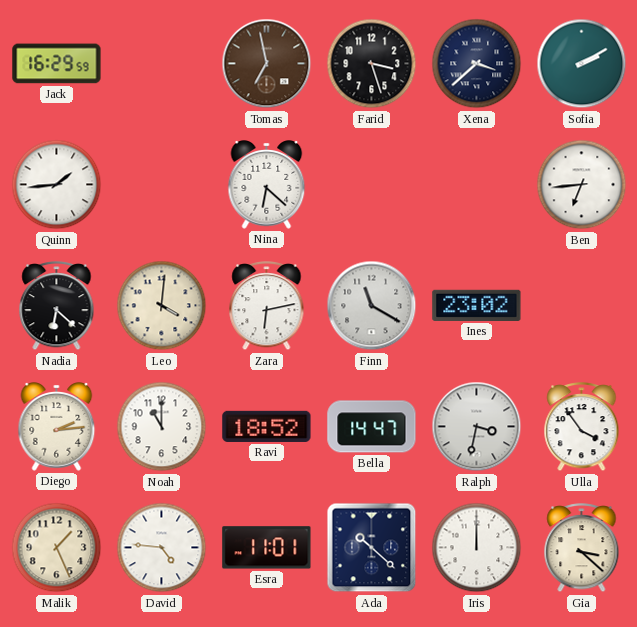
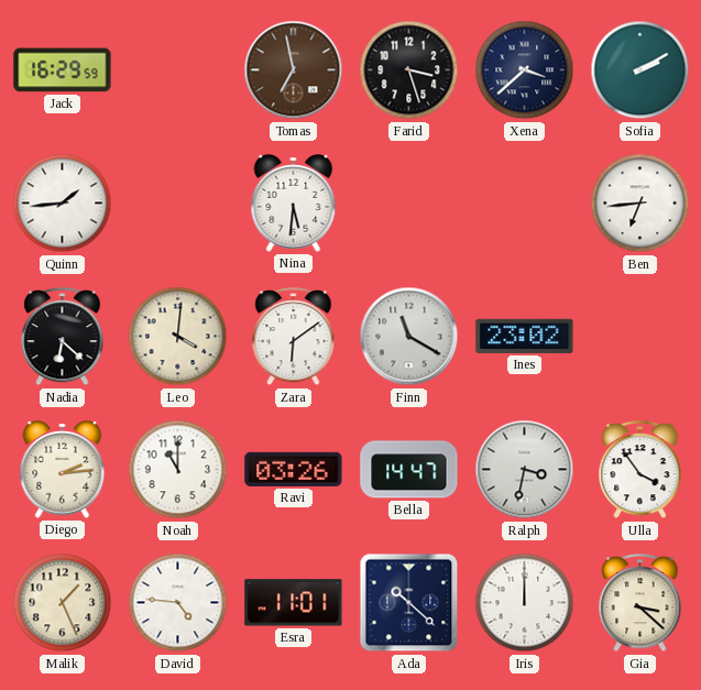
Nina: 6:22 -> 5:31 (294, 204)
Zara: 6:13 -> 6:09 (294, 337)
Ravi: 18:52 -> 03:26 (294, 469)
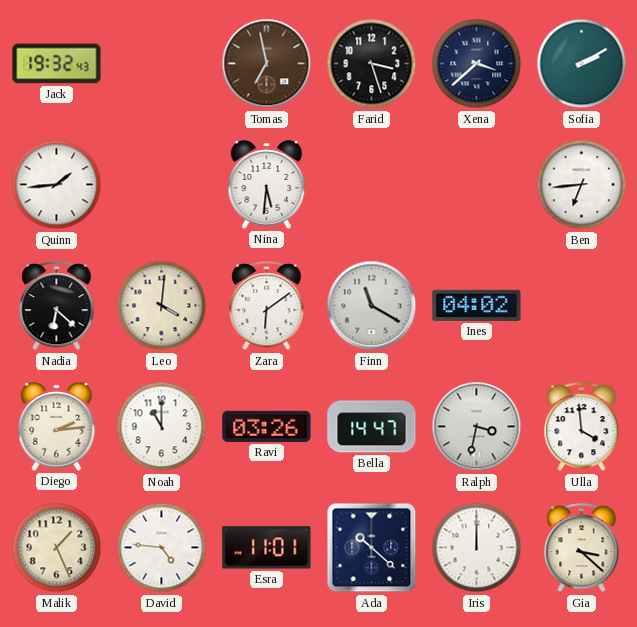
Jack: 16:29 -> 19:32 (57, 64)
Ines: 23:02 -> 04:02 (477, 305)
Ulla: 3:54 -> 3:59 (582, 427)
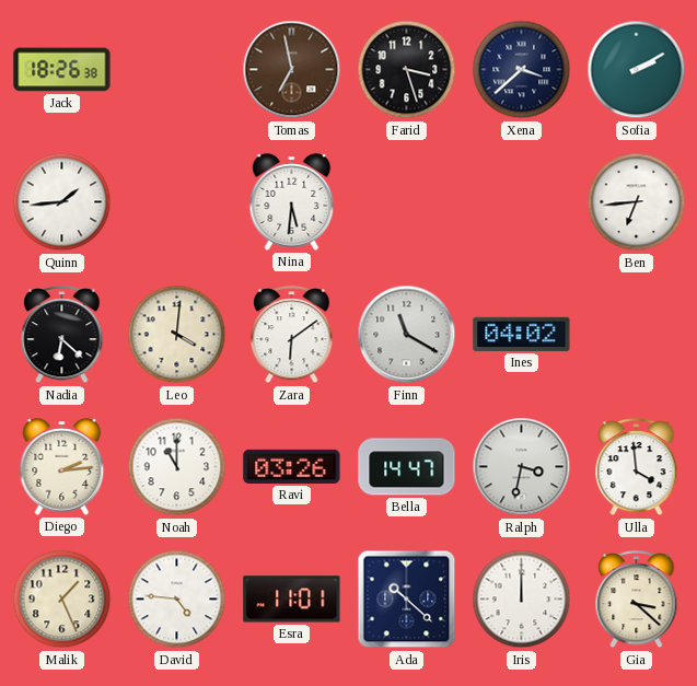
Jack: 19:32 -> 18:26 (62, 70)
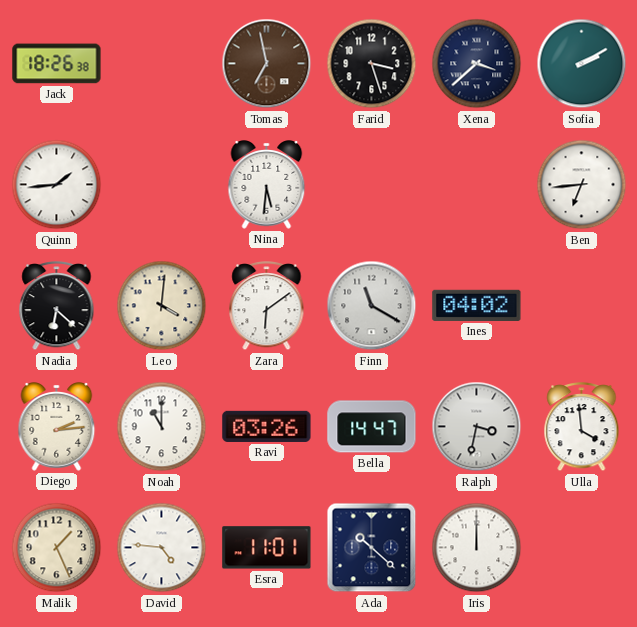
Gia: 3:22 -> none (637, 600)
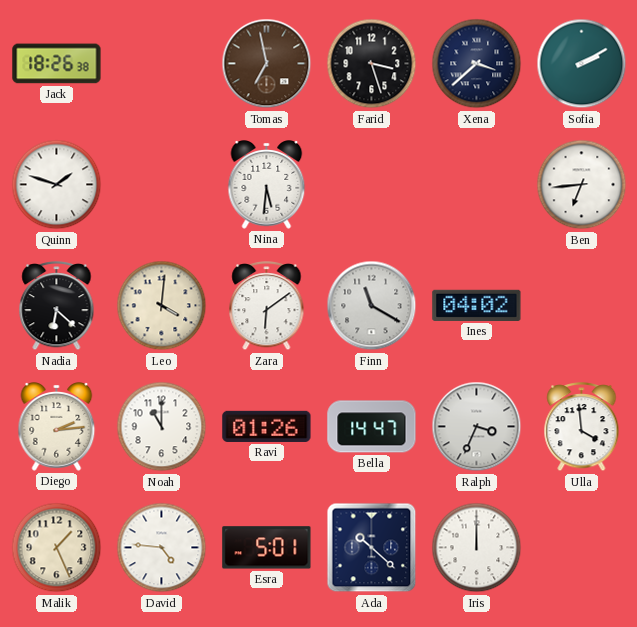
Quinn: 1:44 -> 1:48 (57, 185)
Ravi: 03:26 -> 01:26 (267, 426)
Ralph: 3:32 -> 3:34 (477, 427)
Esra: 11:01 -> 5:01 (267, 548)
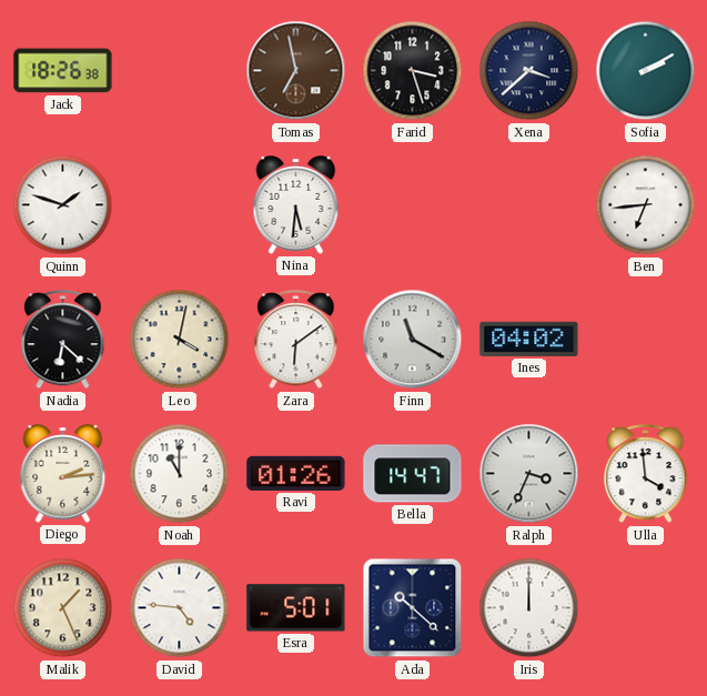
Leo: 4:01 -> 4:02 (180, 340)
